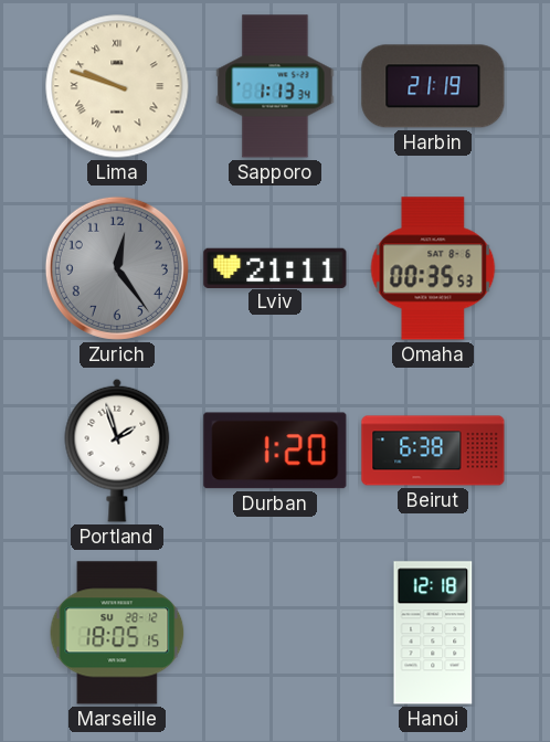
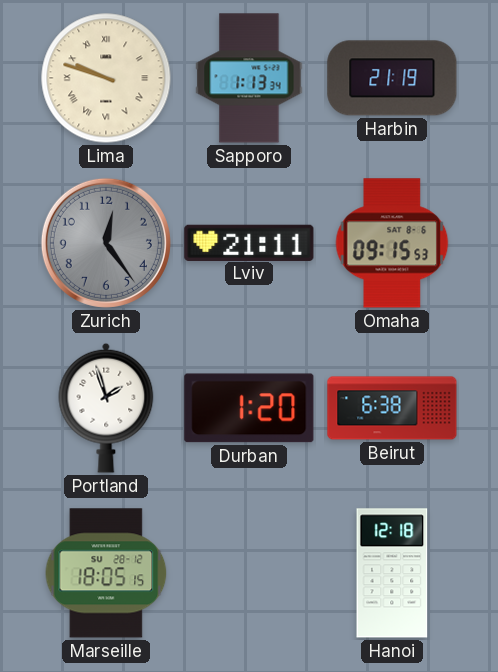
Omaha: 00:35 -> 09:15 (392, 243)
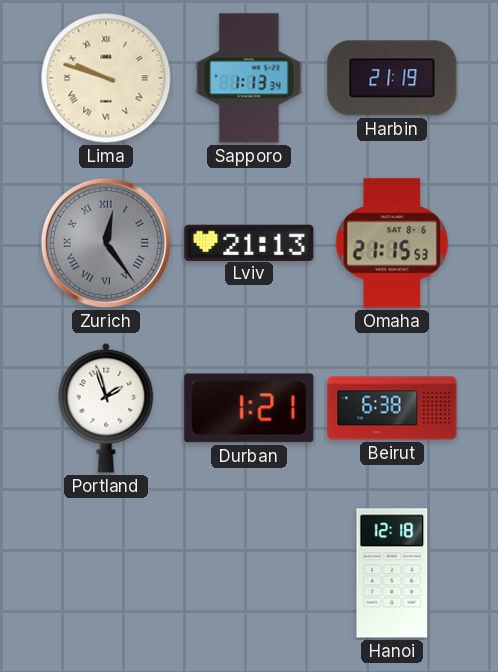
Zurich numerals: Arabic -> Roman (106, 243)
Lviv: 21:11 -> 21:13 (249, 242)
Omaha: 09:15 -> 21:15 (392, 243)
Durban: 1:20 -> 1:21 (249, 408)
Marseille: 18:05 -> none (106, 573)
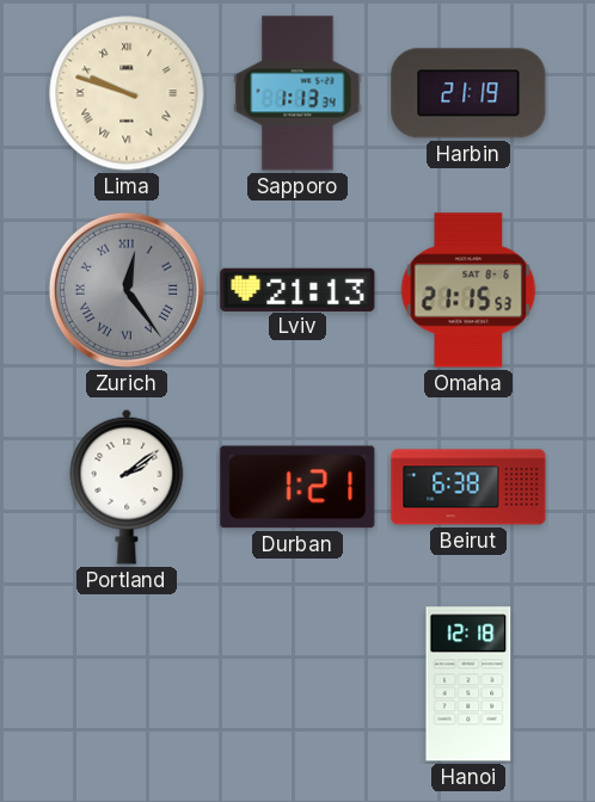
Portland: 1:57 -> 2:09 (127, 487)
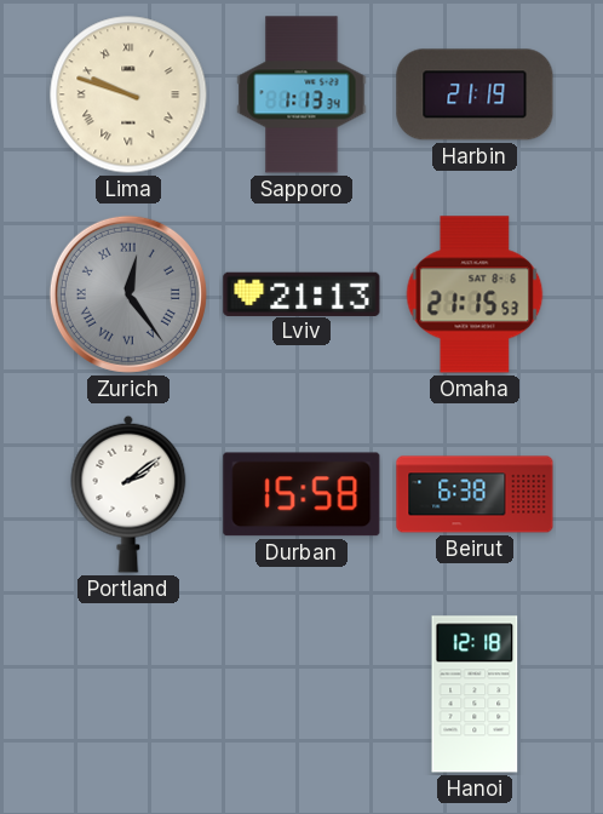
Durban: 1:21 -> 15:58 (301, 494)
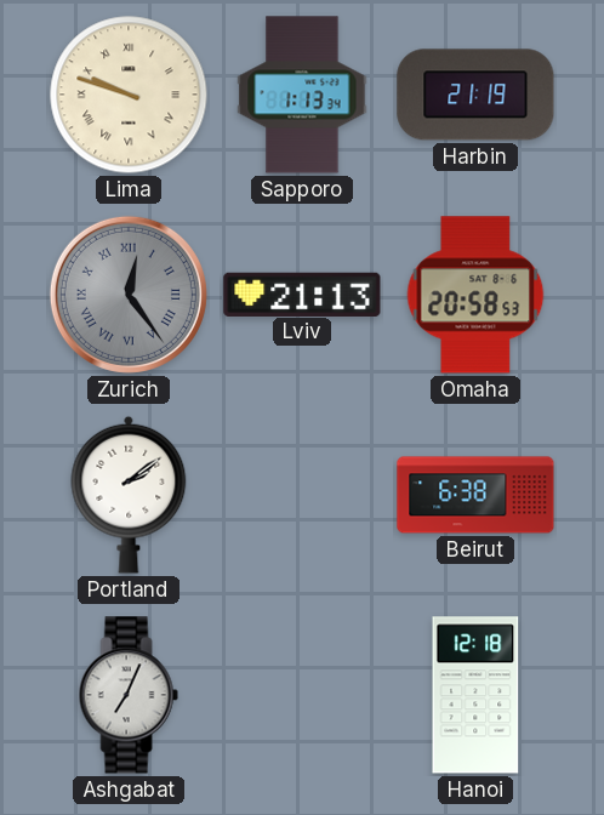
Omaha: 21:15 -> 20:58 (475, 295)
Durban: 15:58 -> none (301, 494)
Ashgabat: none -> 7:04 (129, 695)
